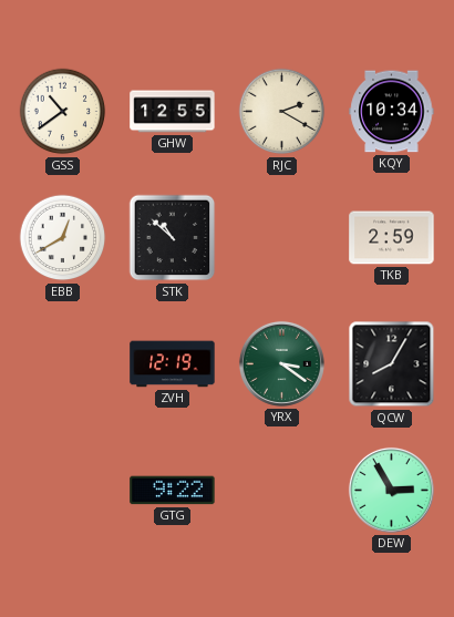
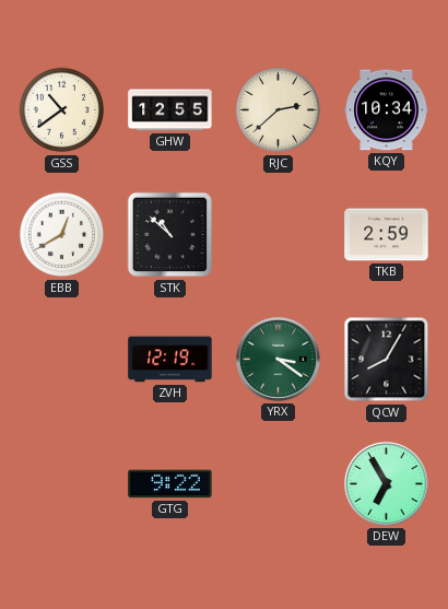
RJC: 2:20 -> 2:38 (279, 110)
DEW: 2:55 -> 6:55 (386, 483)
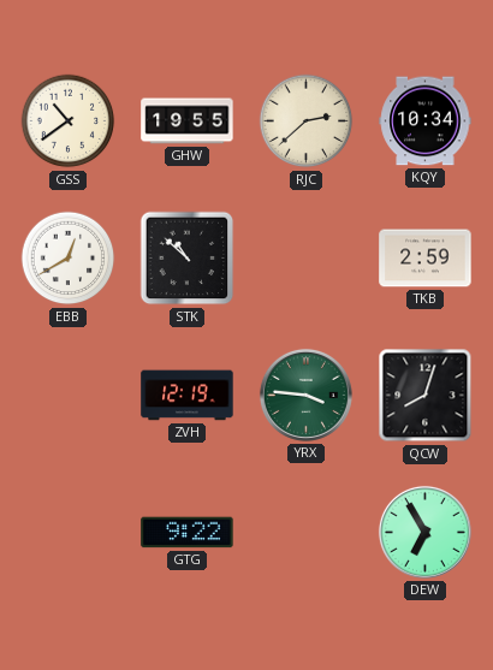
GHW: 12:55 -> 19:55 (188, 121)
YRX: 3:21 -> 3:46 (305, 395)
QCW: 8:05 -> 8:03 (426, 396)
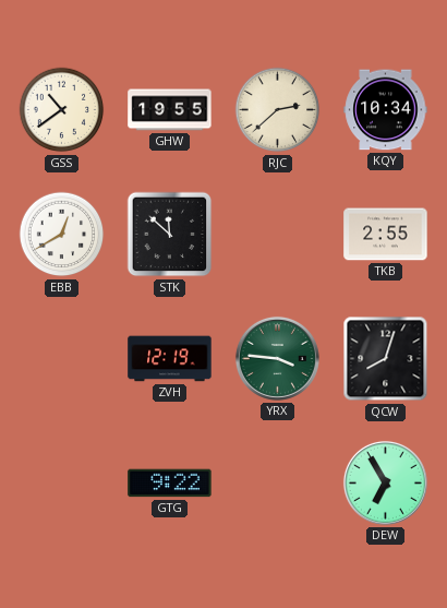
STK: 10:52 -> 11:52 (170, 235)
TKB: 2:59 -> 2:55 (386, 235)
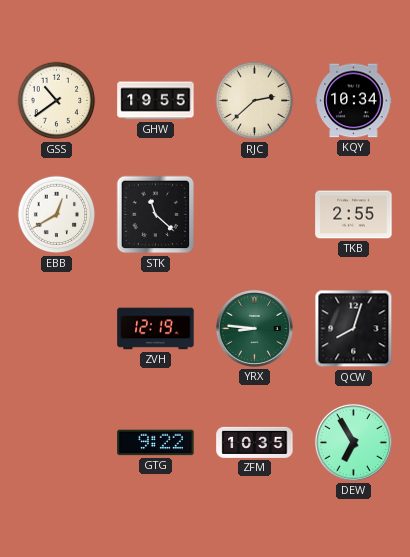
STK: 11:52 -> 11:22 (156, 215)
YRX: 3:46 -> 8:46 (254, 328)
ZFM: none -> 10:35 (255, 442)
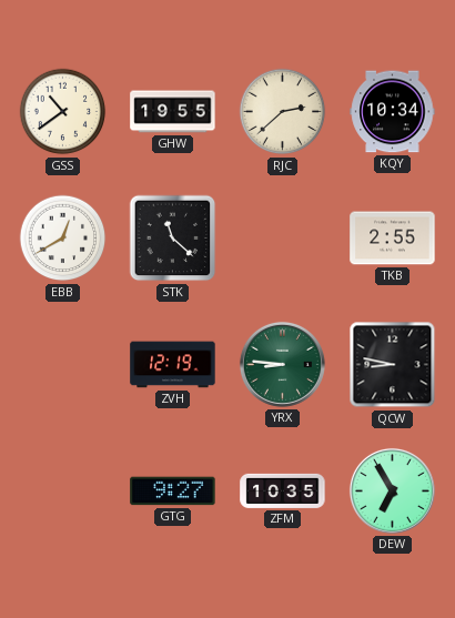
QCW: 8:03 -> 8:47 (393, 365)
GTG: 9:22 -> 9:27 (173, 492)
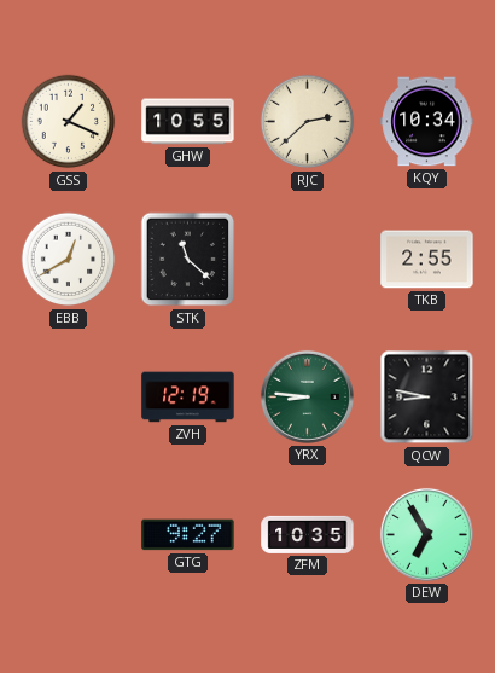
GSS: 10:39 -> 1:19 (69, 122)
GHW: 19:55 -> 10:55 (188, 122)
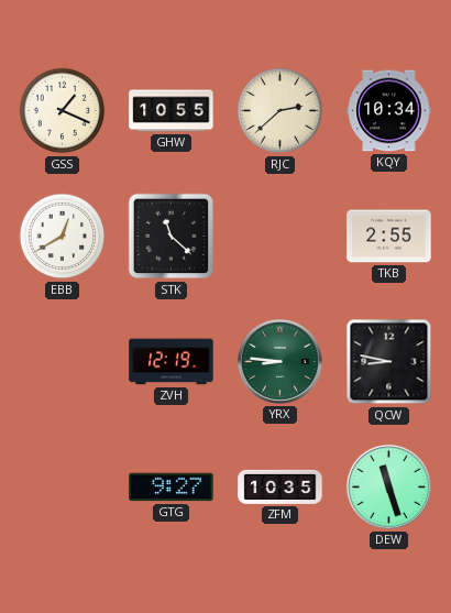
DEW: 6:55 -> 11:27 (388, 486)
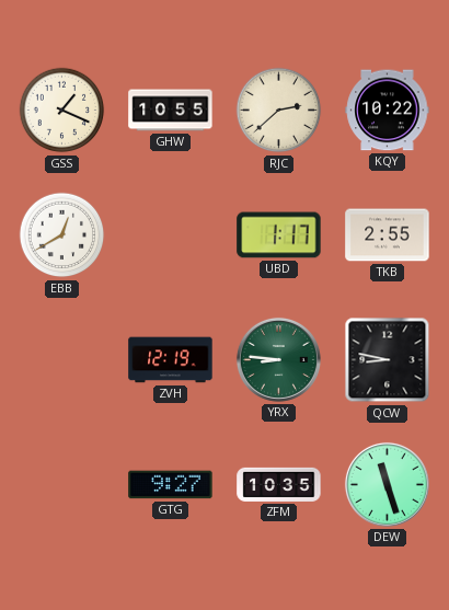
KQY: 10:34 -> 10:22 (388, 111)
STK: 11:22 -> none (172, 237)
UBD: none -> 1:17 (279, 235)
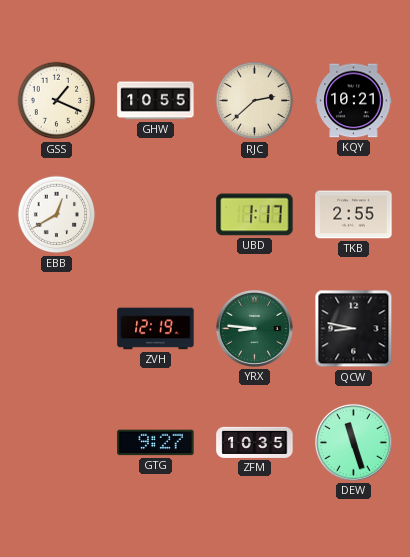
KQY: 10:22 -> 10:21 (354, 101)
